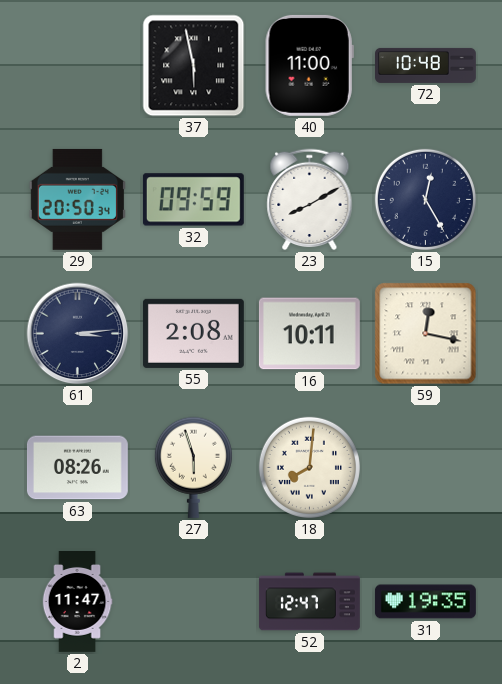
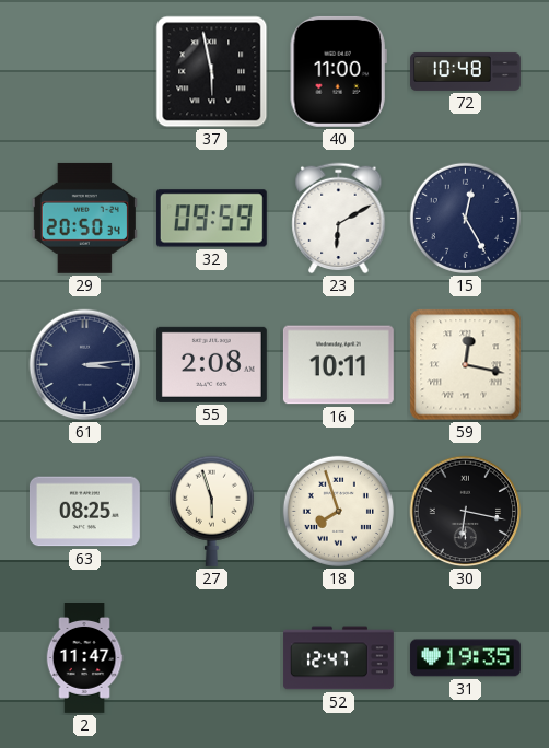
23: 8:10 -> 6:10 (339, 219)
63: 08:26 -> 08:25 (84, 512)
18: 8:01 -> 7:57 (338, 511)
30: none -> 6:17 (466, 512)
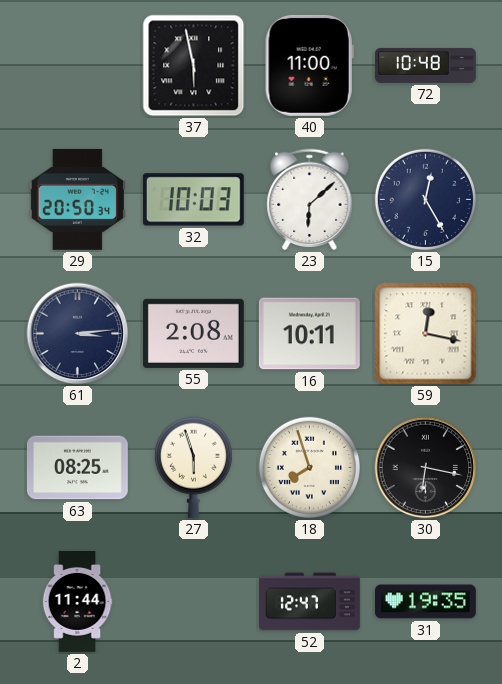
32: 09:59 -> 10:03 (193, 200)
23: 6:10 -> 6:08 (310, 200)
2: 11:47 -> 11:44 (77, 602)
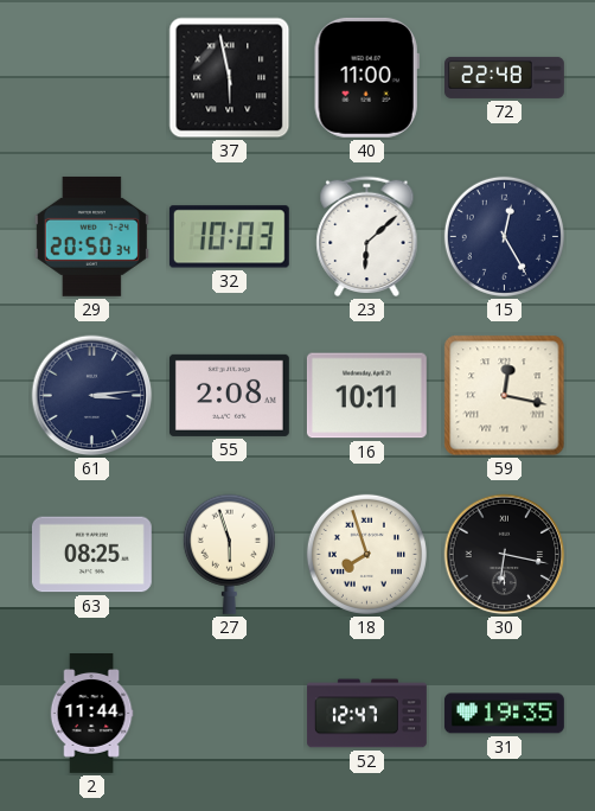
72: 10:48 -> 22:48 (505, 77)
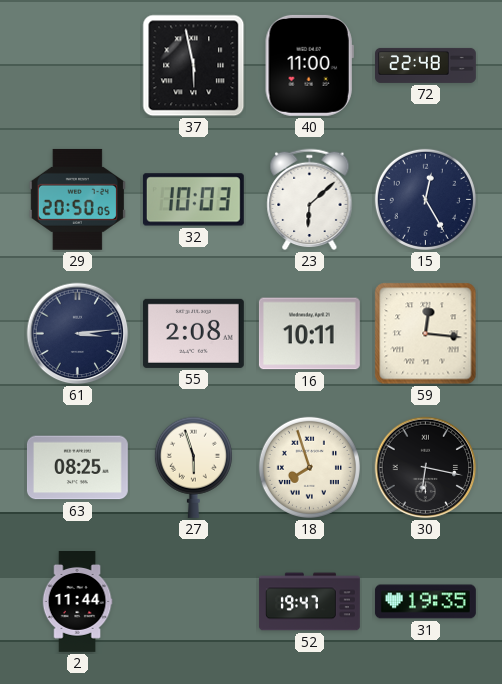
29: 20:50:34 -> 20:50:05 (77, 199)
59: 12:17 -> 12:16 (426, 334)
52: 12:47 -> 19:47 (310, 602)
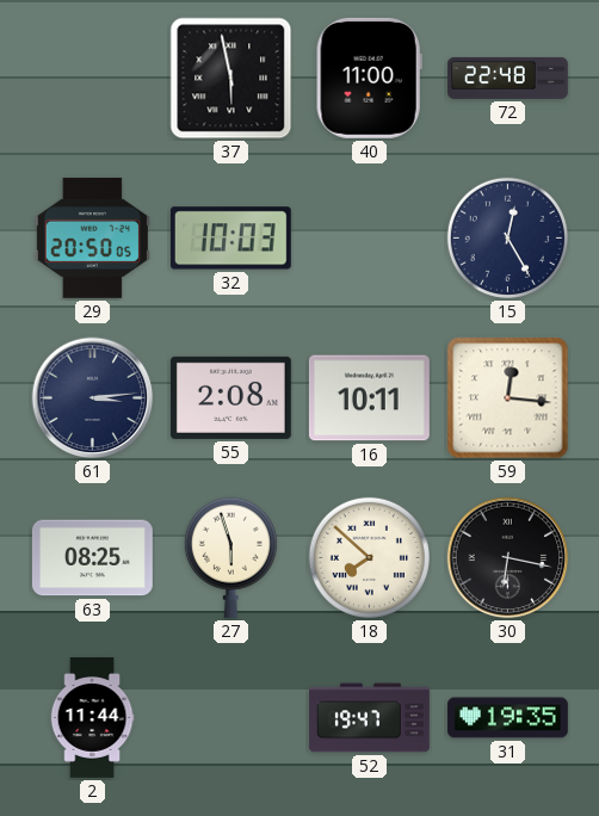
23: 6:08 -> none (310, 200)
18: 7:57 -> 7:52 (369, 557)
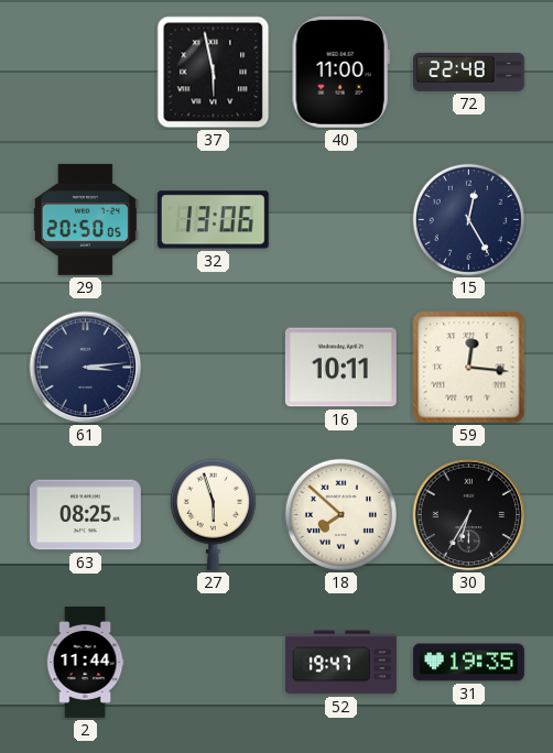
32: 10:03 -> 13:06 (213, 220)
55: 2:08 -> none (230, 397)
30: 6:17 -> 6:35 (469, 515)
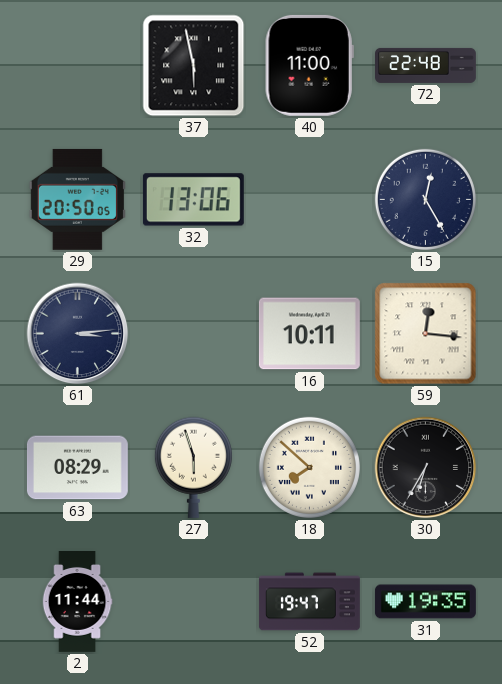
63: 08:25 -> 08:29 (77, 468)
